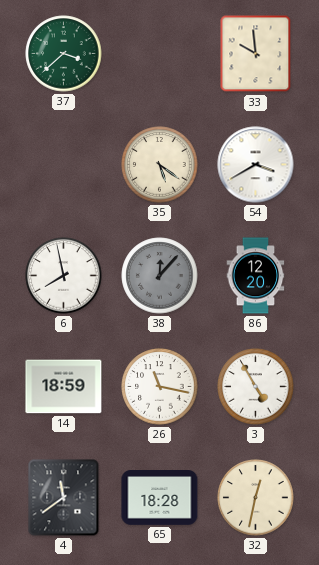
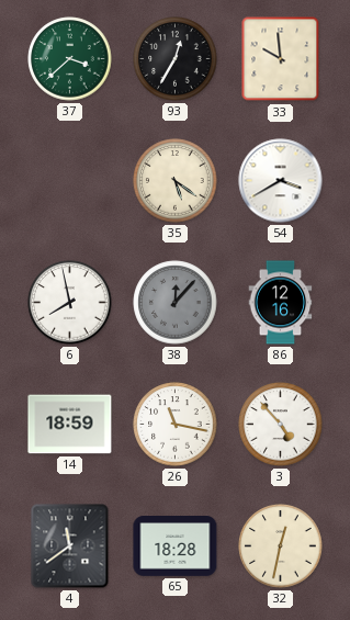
93: none -> 12:35 (176, 59)
86: 12:20 -> 12:16 (281, 303)
3: 4:55 -> 4:53 (281, 425)
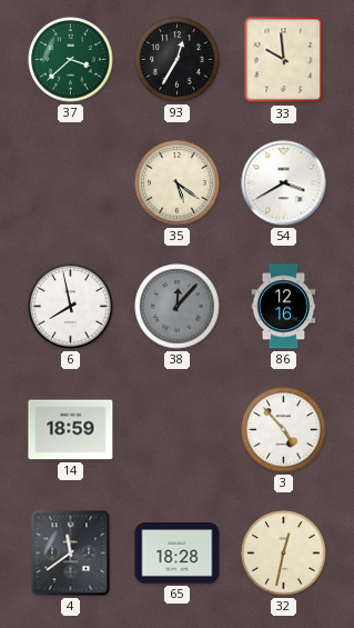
26: 11:17 -> none (176, 425)
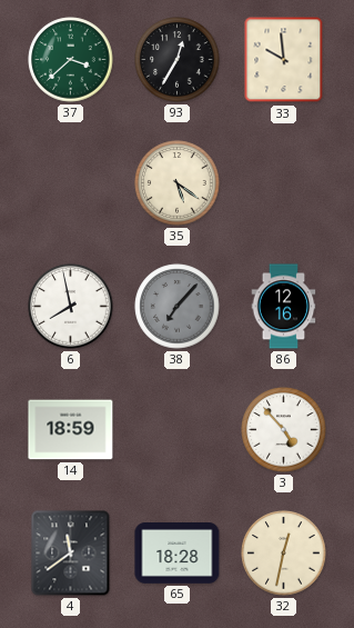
54: 3:40 -> none (284, 183)
38: 12:07 -> 7:07 (178, 307)
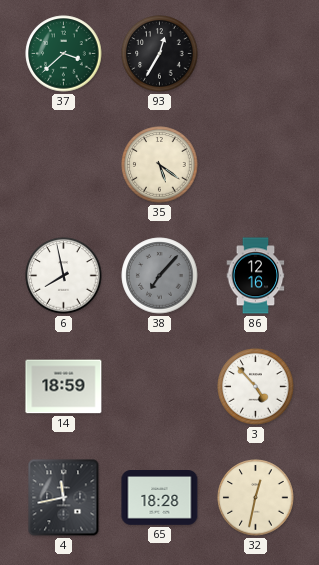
33: 9:59 -> none (284, 60)
4: 11:39 -> 11:43 (64, 498)
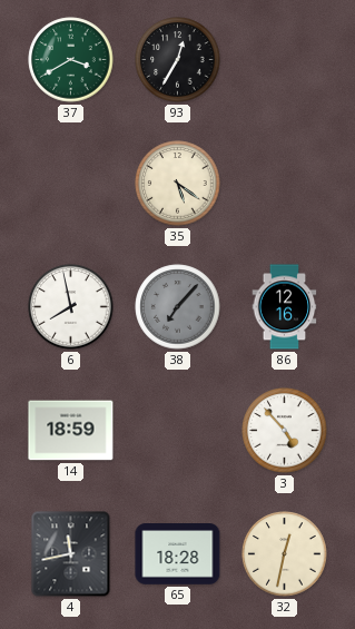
37: 3:38 -> 3:40 (71, 60)
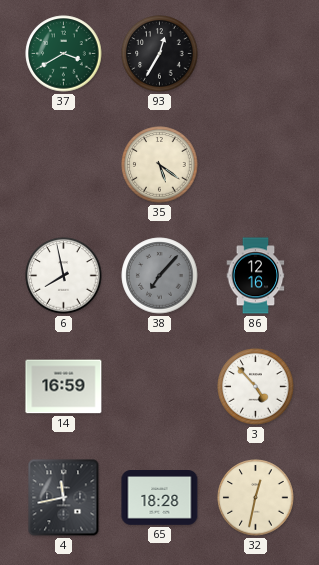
14: 18:59 -> 16:59 (64, 387)
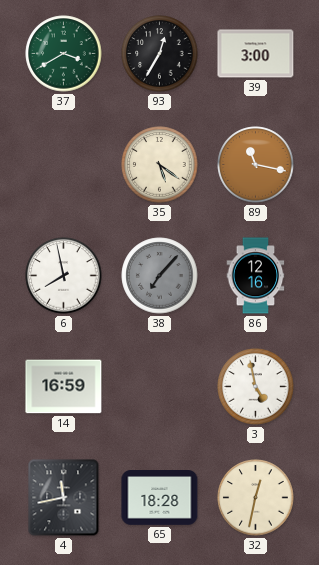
39: none -> 3:00 (256, 54)
89: none -> 11:17 (256, 165)
3: 4:53 -> 4:58 (256, 387)
